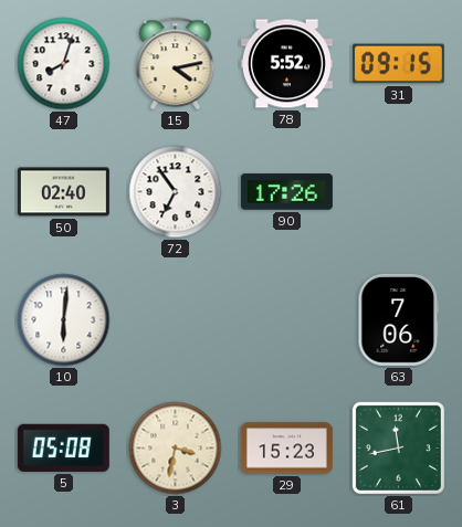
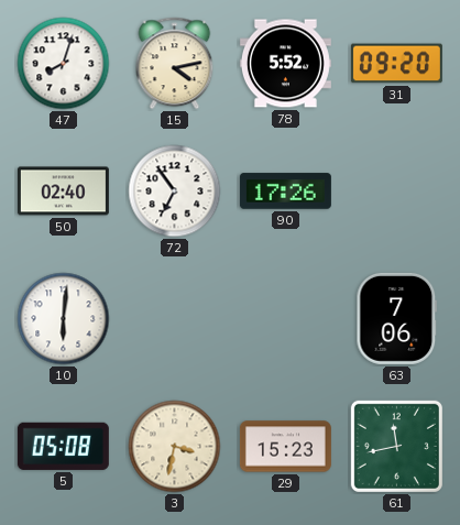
31: 09:15 -> 09:20 (396, 64)
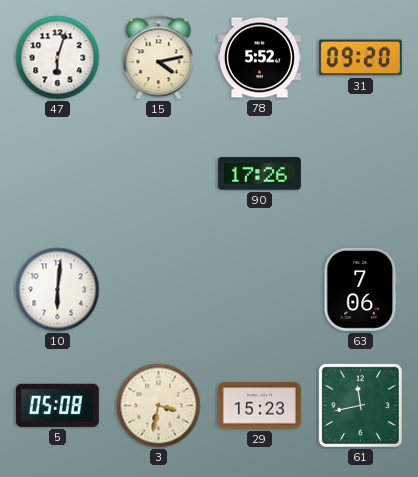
47: 8:03 -> 6:03 (58, 58)
50: 02:40 -> none (63, 192)
72: 6:54 -> none (175, 192)
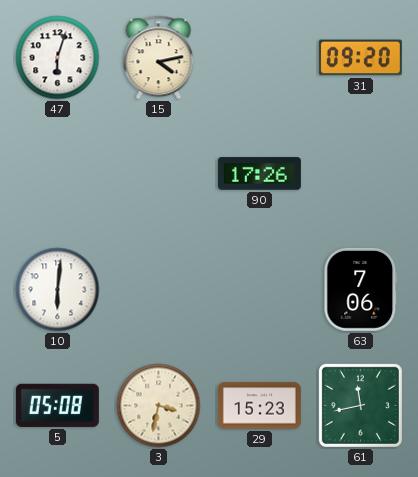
78: 5:52 -> none (259, 58)
